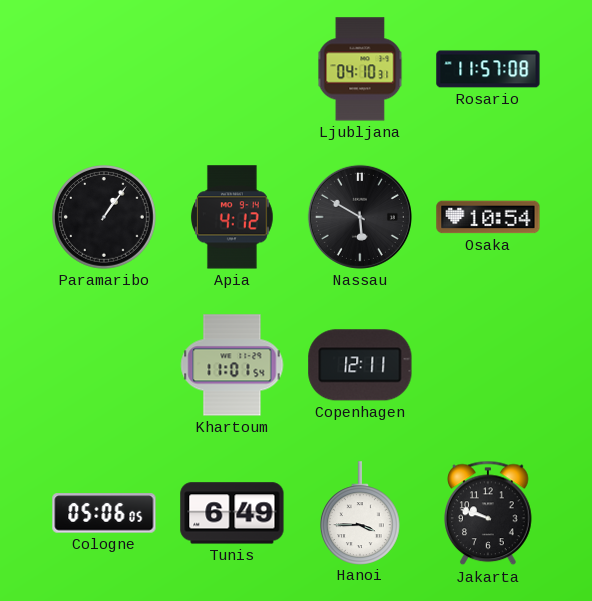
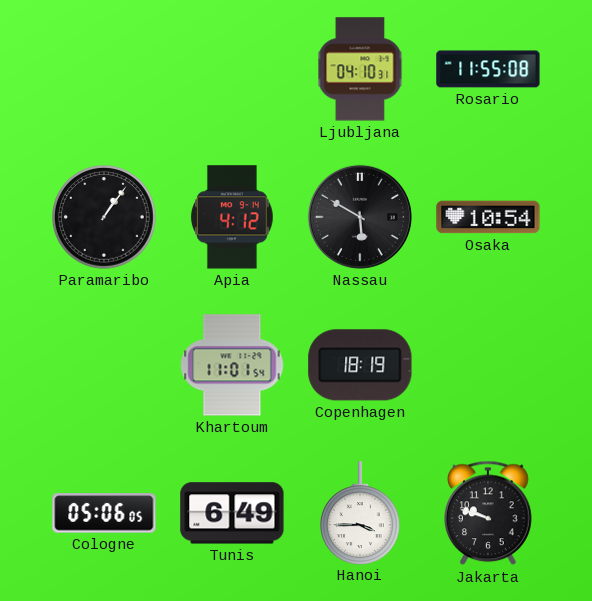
Rosario: 11:57 -> 11:55 (488, 69)
Copenhagen: 12:11 -> 18:19 (360, 365)
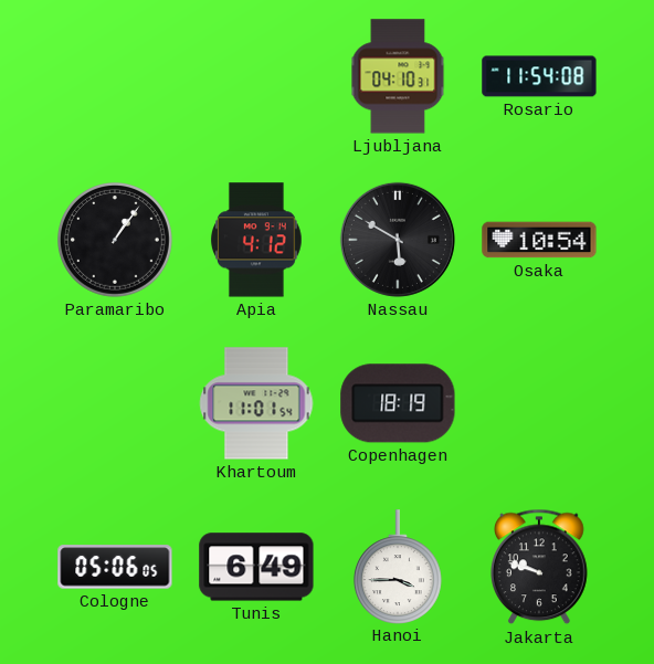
Rosario: 11:55 -> 11:54 (539, 76)
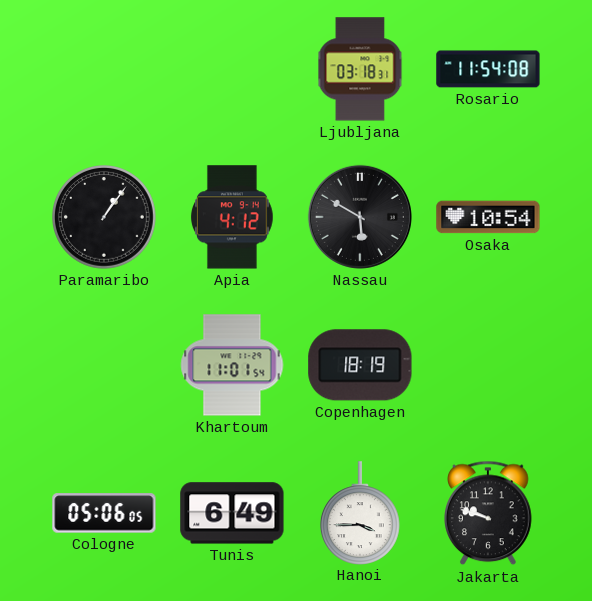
Ljubljana: 04:10 -> 03:18 (360, 69)
